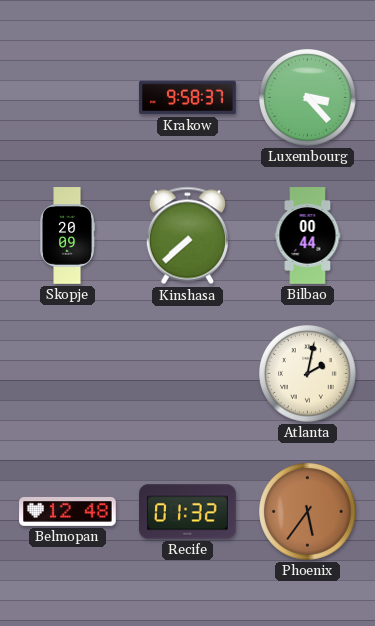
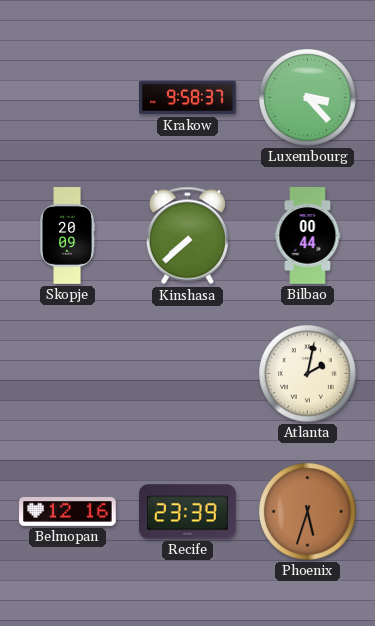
Belmopan: 12:48 -> 12:16 (68, 511)
Recife: 01:32 -> 23:39 (188, 512)
Phoenix: 5:36 -> 5:33 (308, 512)
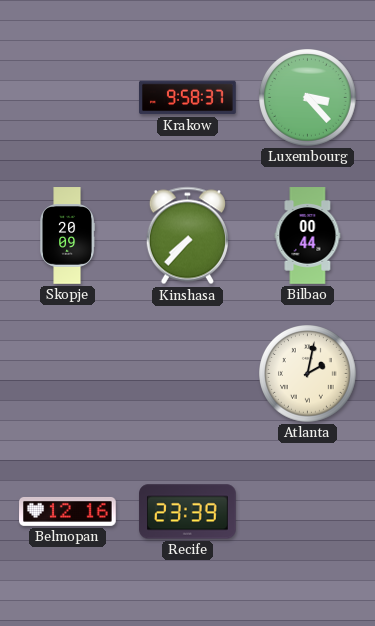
Kinshasa: 7:38 -> 7:37 (187, 236)
Phoenix: 5:33 -> none (308, 512)
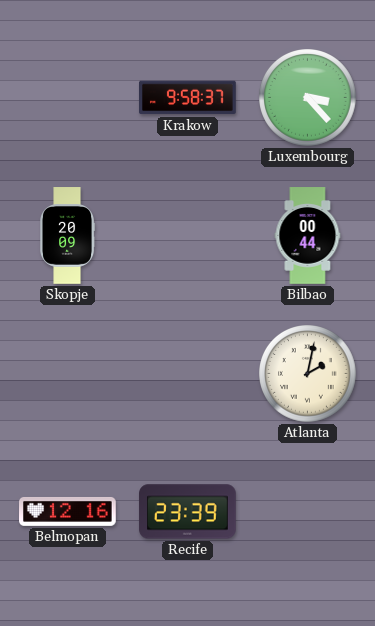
Kinshasa: 7:37 -> none (187, 236)
